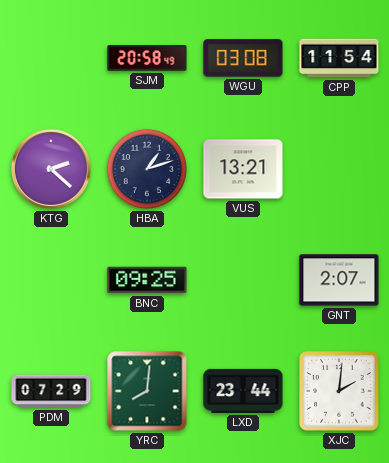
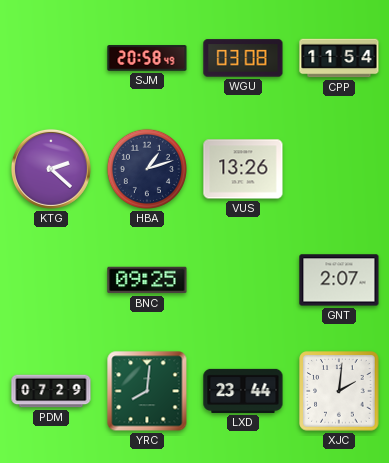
VUS: 13:21 -> 13:26 (243, 169)
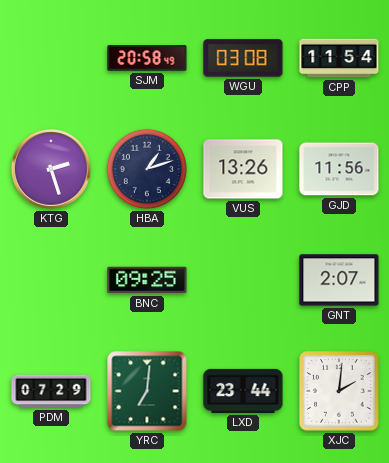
KTG: 2:22 -> 2:27 (51, 169)
GJD: none -> 11:56 (339, 169)
YRC: 8:01 -> 7:01 (147, 391)
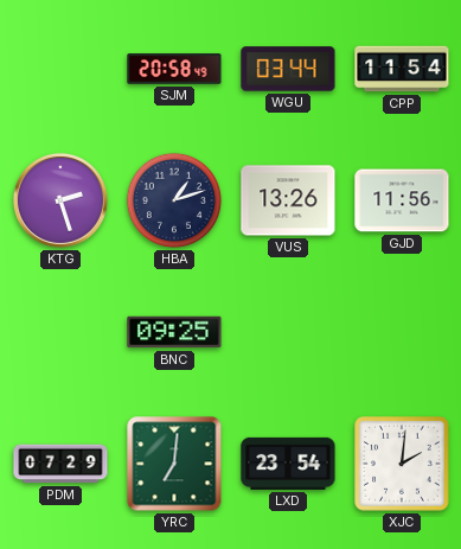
WGU: 03:08 -> 03:44 (288, 69)
GNT: 2:07 -> none (339, 280)
LXD: 23:44 -> 23:54 (288, 464)
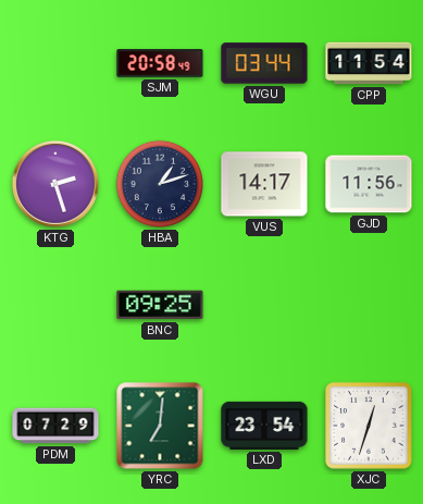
VUS: 13:26 -> 14:17 (264, 184)
XJC: 2:01 -> 12:33 (369, 426)
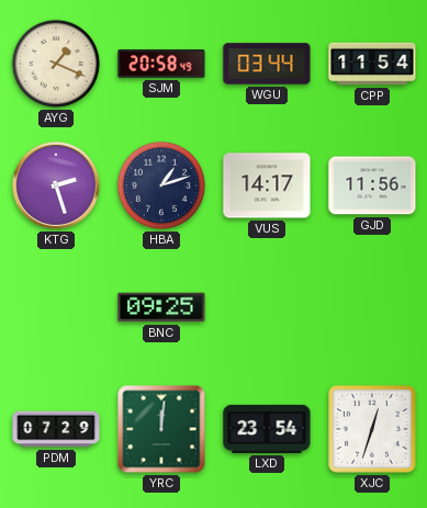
AYG: none -> 1:19 (56, 64)
YRC: 7:01 -> 12:01 (161, 429)
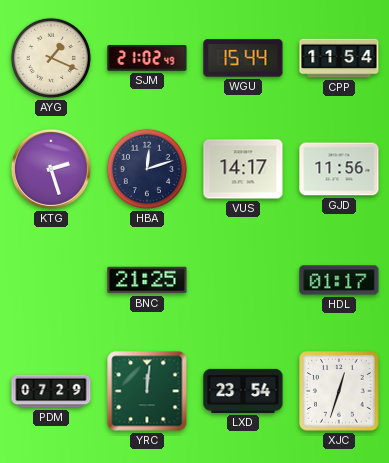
SJM: 20:58 -> 21:02 (147, 58)
WGU: 03:44 -> 15:44 (243, 58)
HBA: 1:12 -> 12:12 (147, 169)
BNC: 09:25 -> 21:25 (147, 280)
HDL: none -> 01:17 (339, 280)
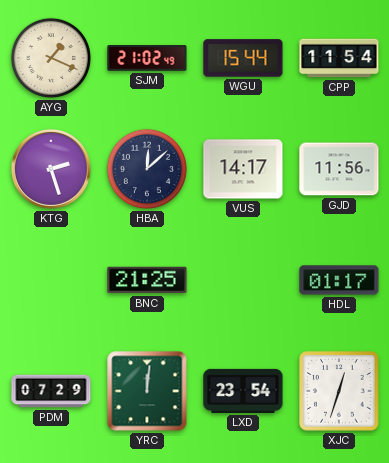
HBA: 12:12 -> 12:08 (147, 169)
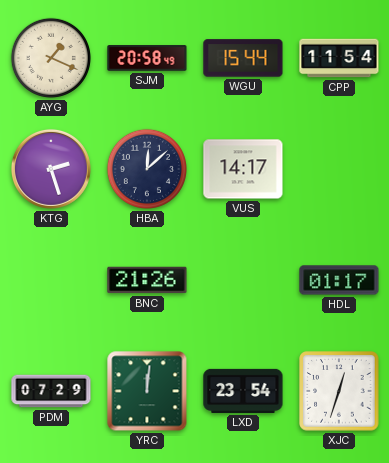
SJM: 21:02 -> 20:58 (147, 58)
GJD: 11:56 -> none (339, 169)
BNC: 21:25 -> 21:26 (147, 280)
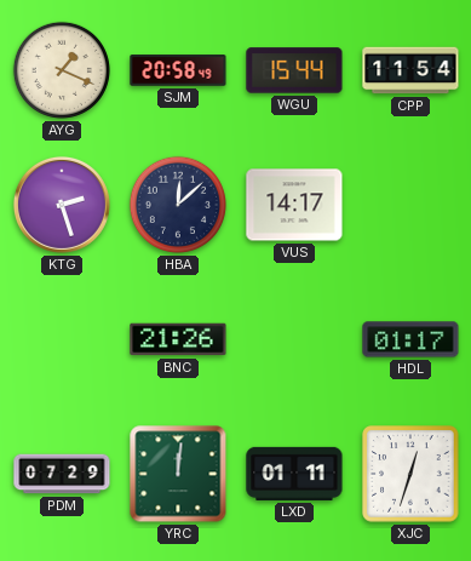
LXD: 23:54 -> 01:11 (294, 474)
